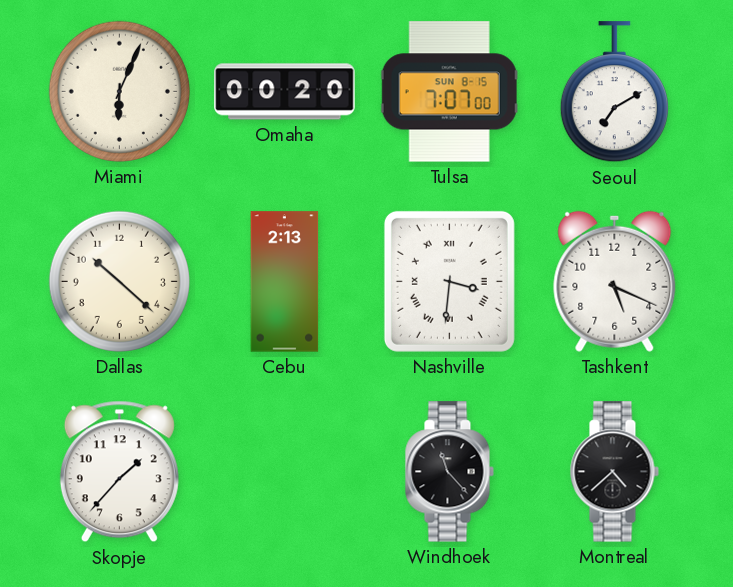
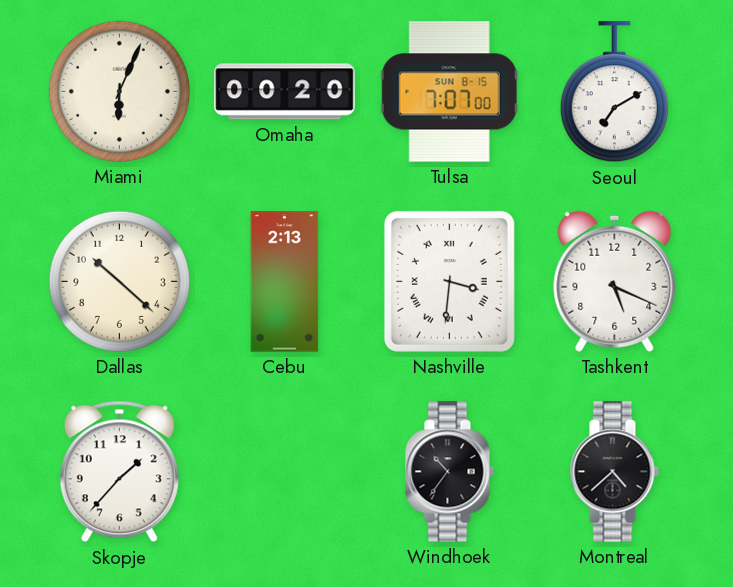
Windhoek: 11:23 -> 10:36 (449, 472)
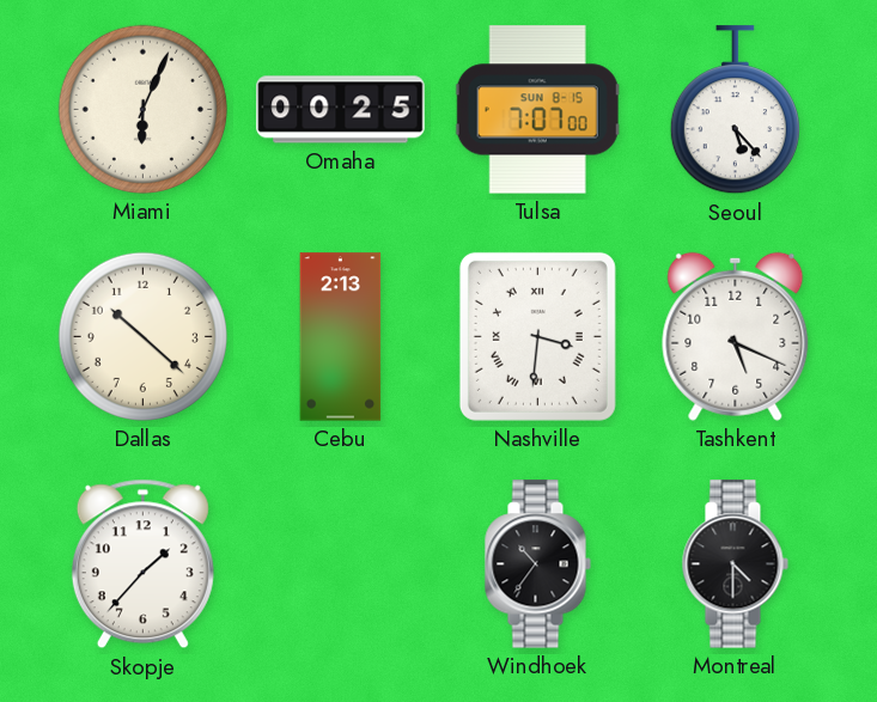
Omaha: 00:20 -> 00:25 (341, 110)
Seoul: 7:10 -> 5:23 (735, 110)
Montreal: 4:38 -> 4:30 (735, 564)
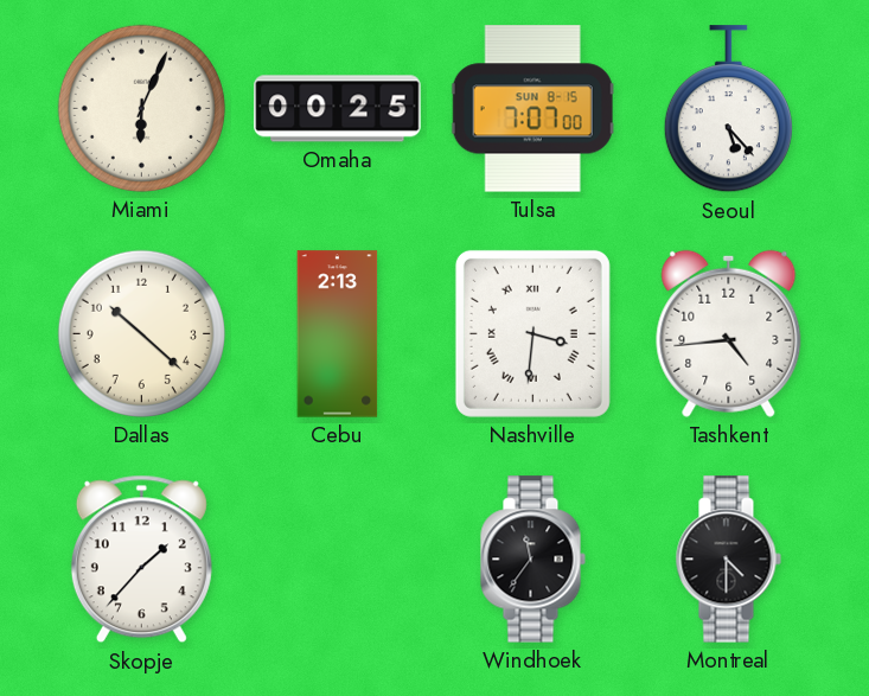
Tashkent: 5:19 -> 4:44 (729, 333)
Windhoek: 10:36 -> 11:36 (532, 560)
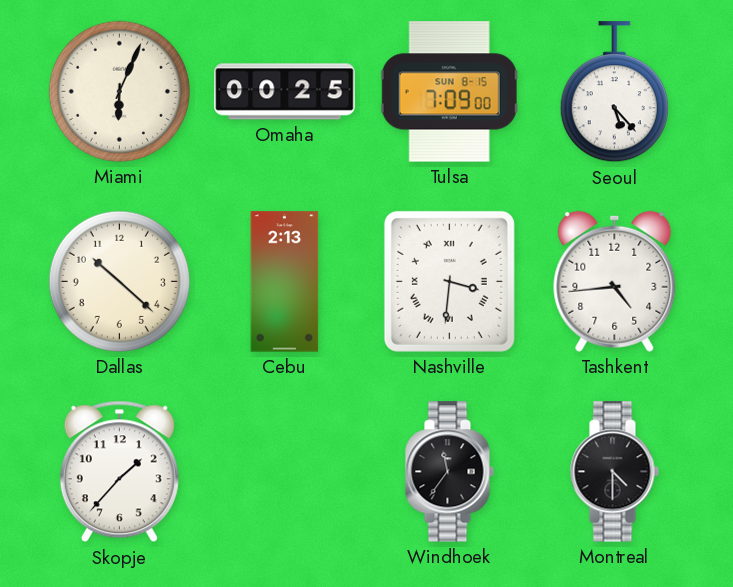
Tulsa: 7:07 -> 7:09 (449, 92)
